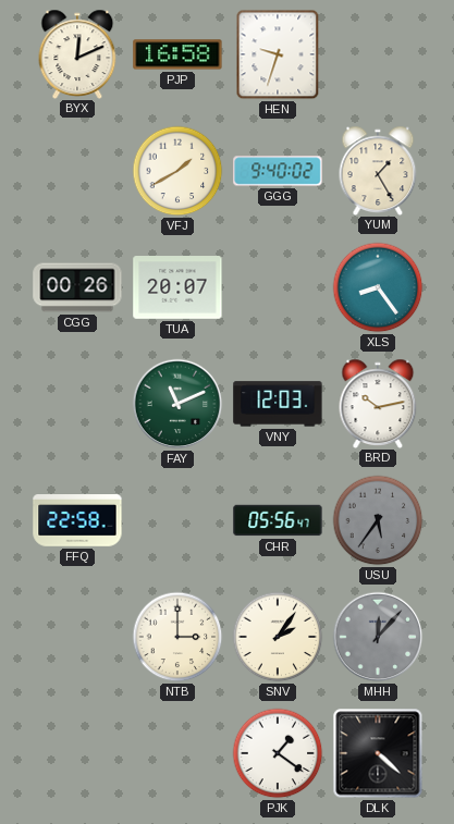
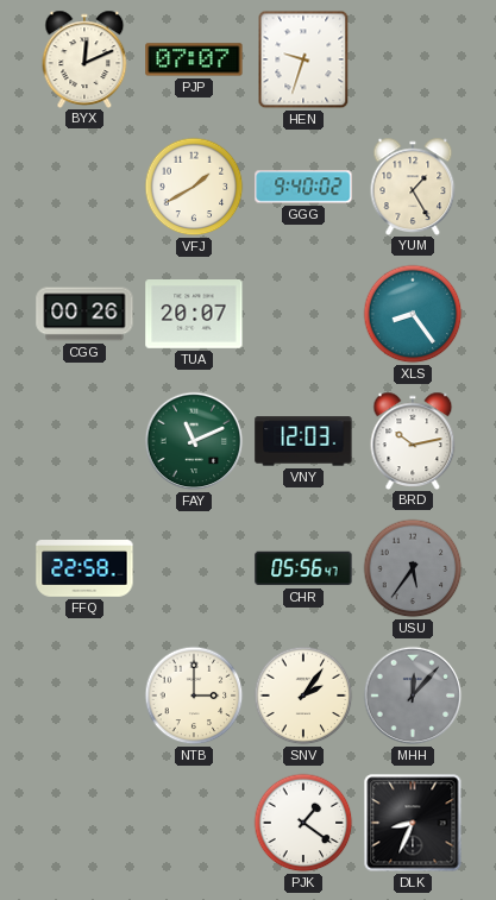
PJP: 16:58 -> 07:07 (194, 59)
DLK: 4:22 -> 8:34 (413, 823)
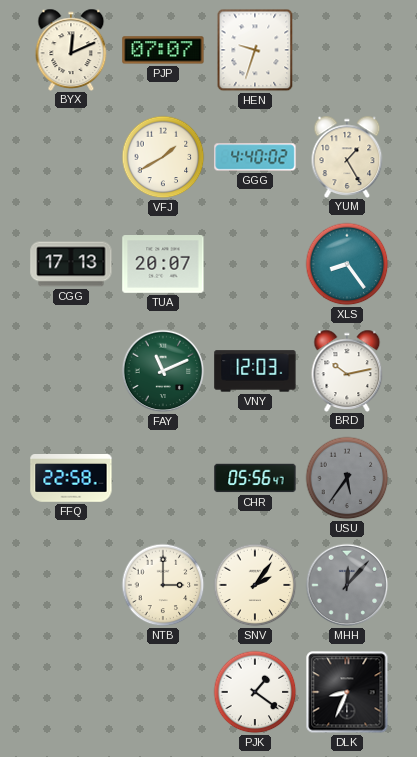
GGG: 9:40 -> 4:40 (255, 157)
CGG: 00:26 -> 17:13 (71, 264)
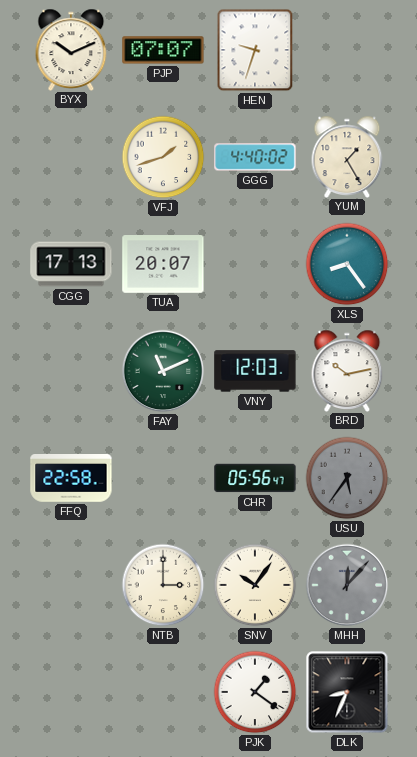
BYX: 12:11 -> 10:11 (71, 49)
VFJ: 1:40 -> 1:42 (163, 157)
SNV: 2:06 -> 10:06 (255, 585)
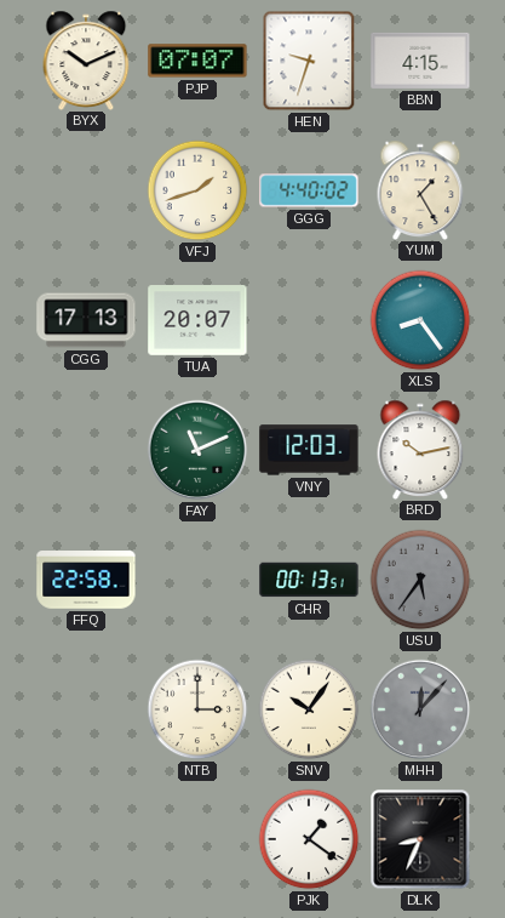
BBN: none -> 4:15 (420, 61)
CHR: 05:56 -> 00:13 (309, 580)
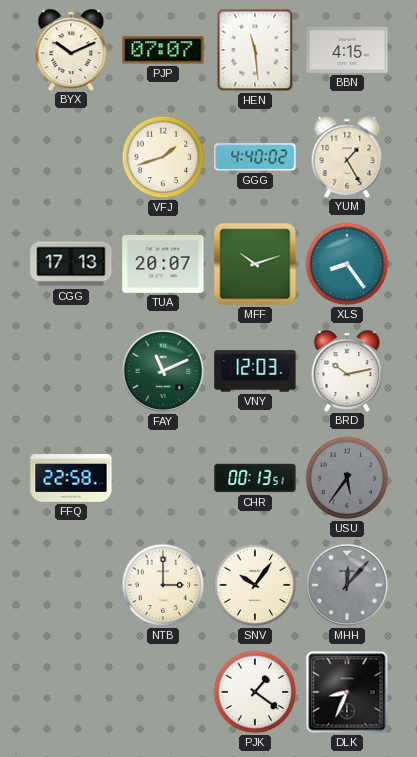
HEN: 9:33 -> 11:29 (255, 50)
MFF: none -> 10:12 (255, 264)
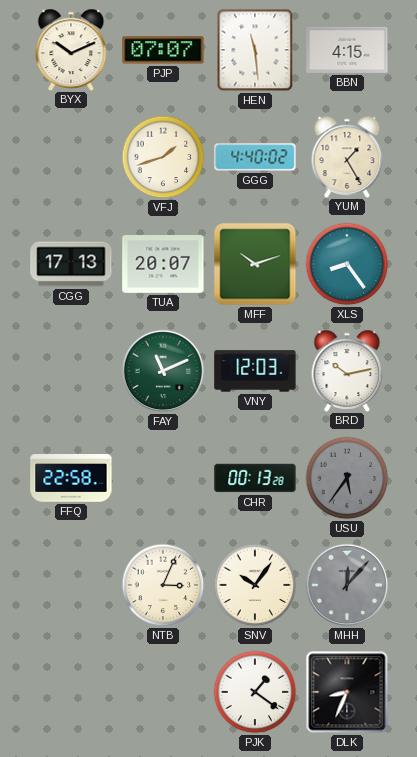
CHR: 00:13:51 -> 00:13:28 (255, 478)
NTB: 3:00 -> 3:04 (163, 585)
